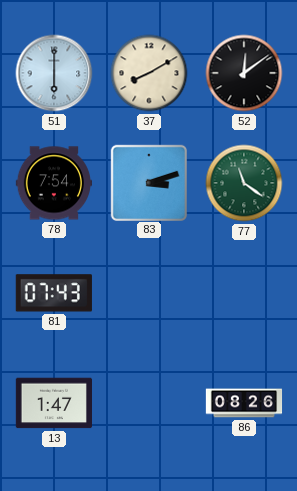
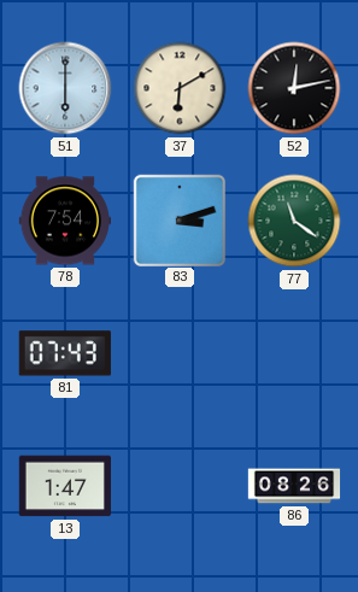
37: 8:10 -> 6:10 (180, 88)
52: 12:09 -> 12:13 (294, 88)
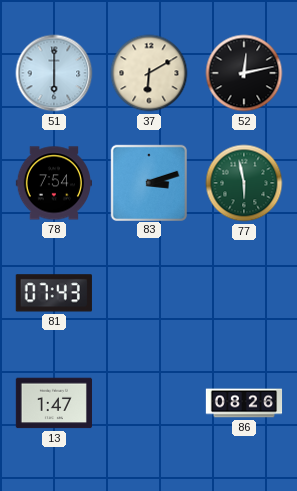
77: 11:21 -> 5:58 (244, 183)
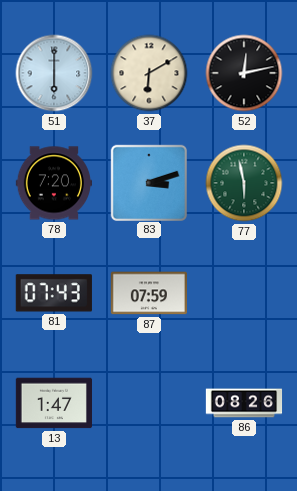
78: 7:54 -> 7:20 (53, 183)
87: none -> 07:59 (148, 293)
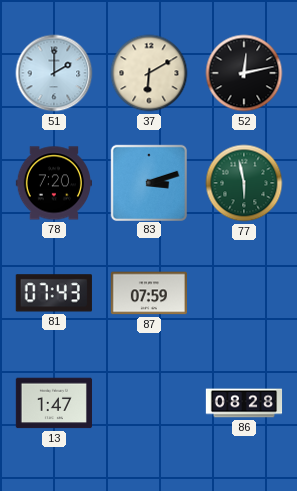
51: 6:00 -> 2:00 (54, 73)
86: 08:26 -> 08:28 (244, 403)
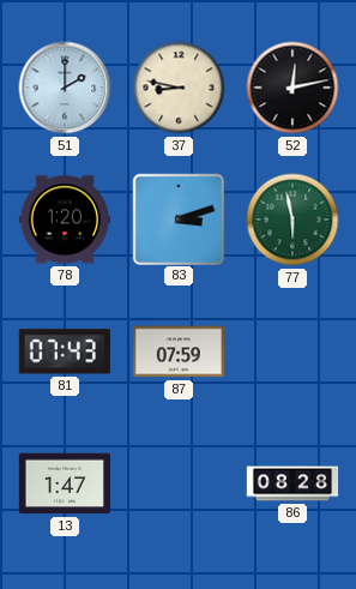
37: 6:10 -> 8:47 (179, 88)
78: 7:20 -> 1:20 (64, 220)
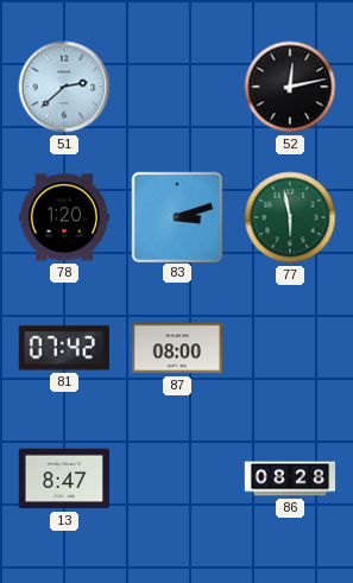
51: 2:00 -> 2:38 (64, 87)
37: 8:47 -> none (179, 88)
81: 07:43 -> 07:42 (64, 348)
87: 07:59 -> 08:00 (176, 348)
13: 1:47 -> 8:47 (63, 479)
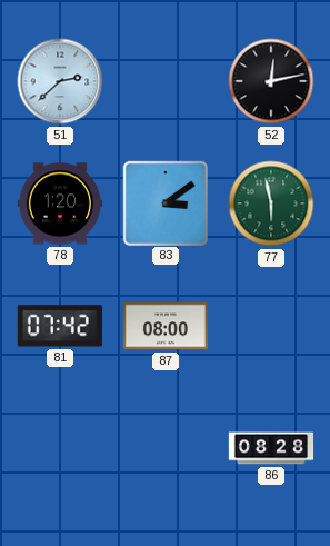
83: 3:12 -> 3:09 (164, 202)
13: 8:47 -> none (63, 479)
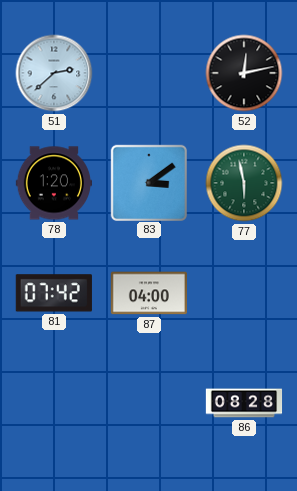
87: 08:00 -> 04:00 (148, 293)
